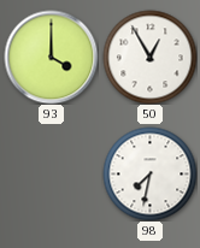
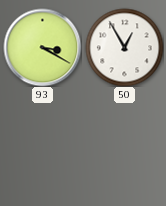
93: 4:00 -> 3:20 (42, 47)
98: 7:32 -> none (149, 173)
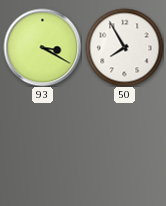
50: 12:55 -> 7:55 (124, 47)
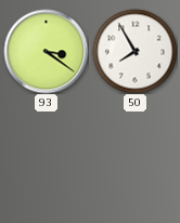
93: 3:20 -> 3:21 (46, 51)
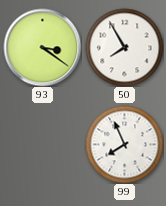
99: none -> 7:56 (124, 144)
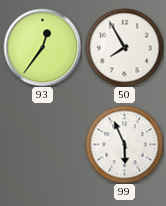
93: 3:21 -> 12:36 (42, 47)
99: 7:56 -> 5:56 (124, 144)
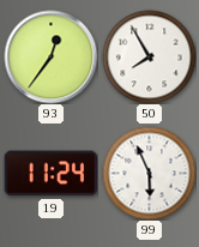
19: none -> 11:24 (50, 174)
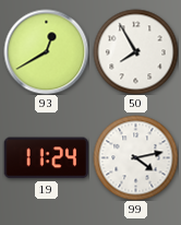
93: 12:36 -> 12:40 (46, 51)
99: 5:56 -> 4:13 (135, 157)
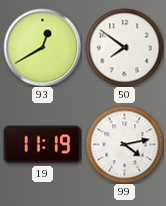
50: 7:55 -> 7:51 (124, 47)
19: 11:24 -> 11:19 (42, 145)
